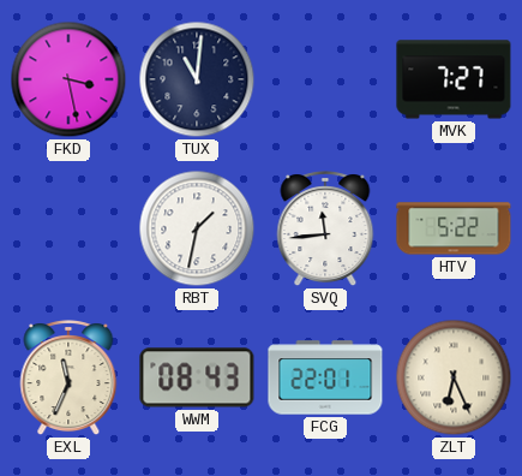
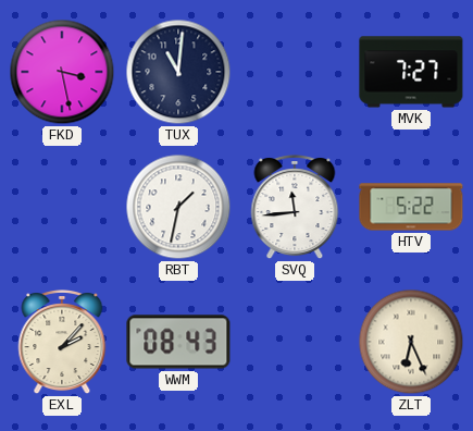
EXL: 11:34 -> 2:07 (62, 343)
FCG: 22:01 -> none (325, 377)
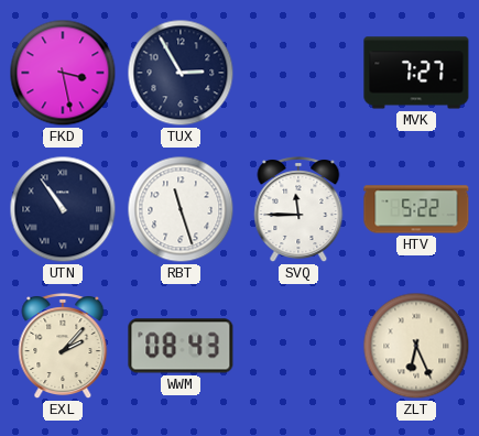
TUX: 11:01 -> 2:55 (181, 73)
UTN: none -> 10:54 (63, 209)
RBT: 1:32 -> 11:27 (181, 209)
SVQ: 11:44 -> 11:45 (298, 210)
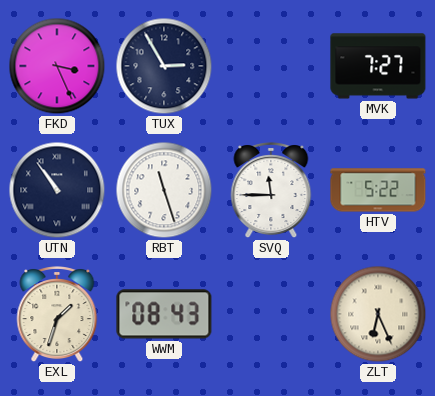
FKD: 3:28 -> 3:26 (57, 66)
EXL: 2:07 -> 1:33 (57, 315)
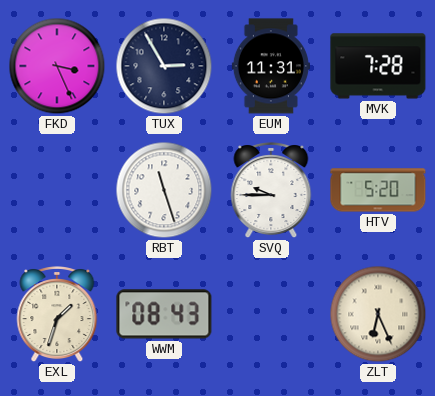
EUM: none -> 11:31 (271, 66)
MVK: 7:27 -> 7:28 (378, 66)
UTN: 10:54 -> none (57, 190)
SVQ: 11:45 -> 9:45 (271, 191)
HTV: 5:22 -> 5:20 (378, 190)
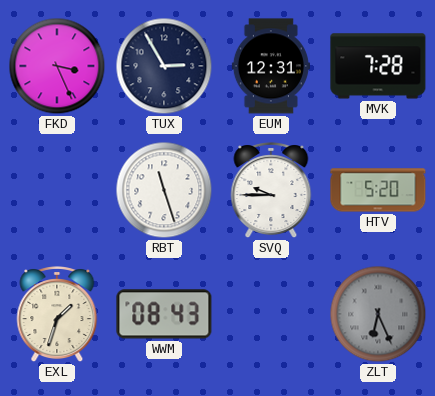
EUM: 11:31 -> 12:31 (271, 66)
ZLT dial: cream -> grey (378, 314)
